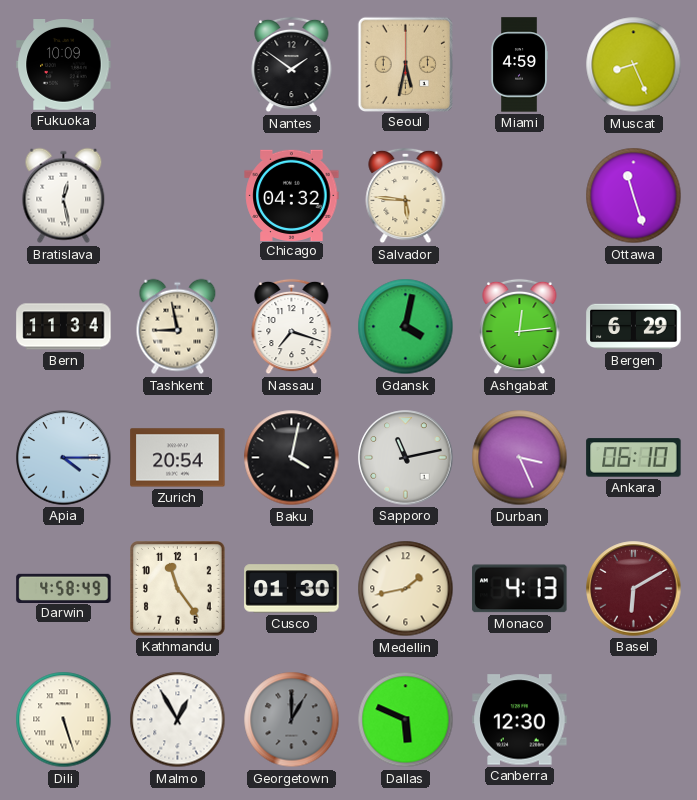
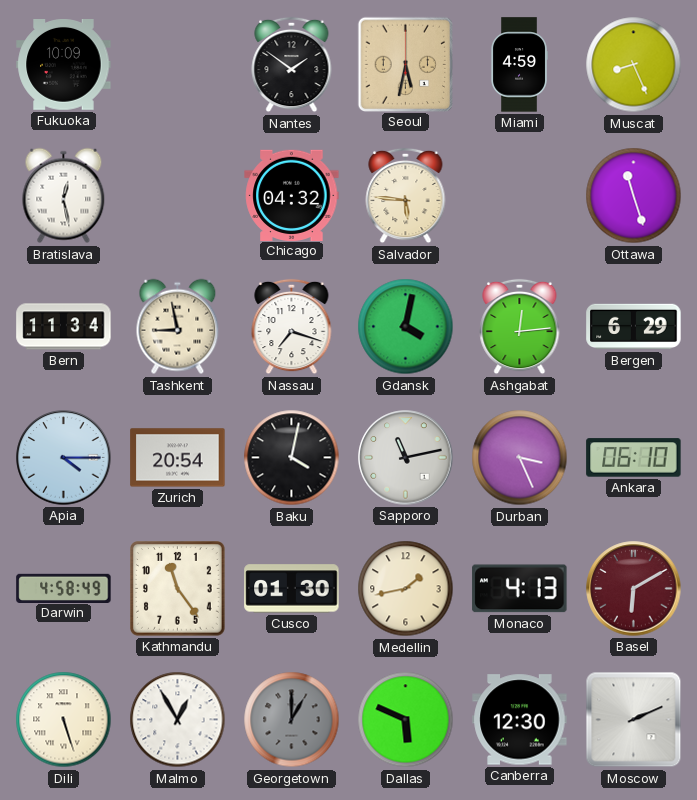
Moscow: none -> 2:11 (634, 720)
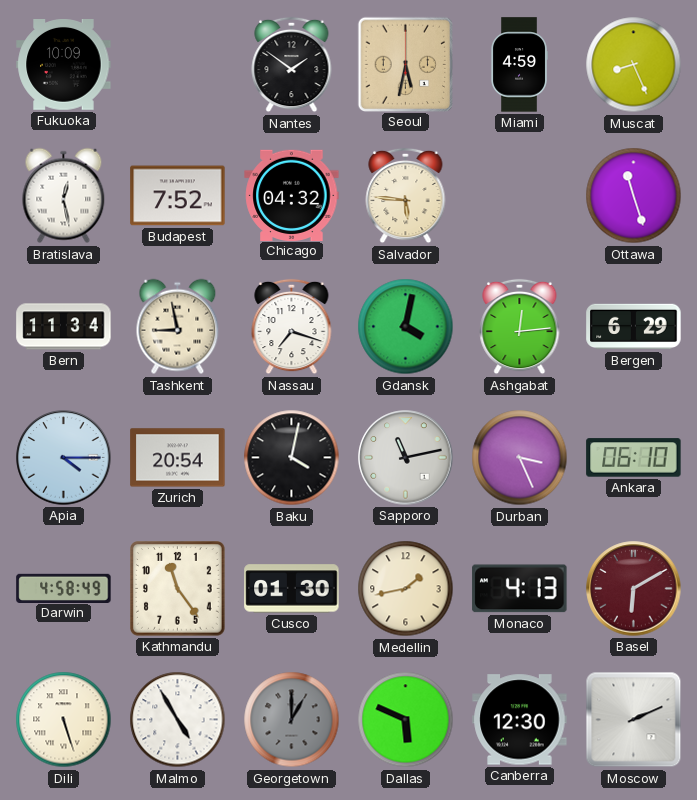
Budapest: none -> 7:52 (178, 196)
Malmo: 12:55 -> 4:55 (178, 720)
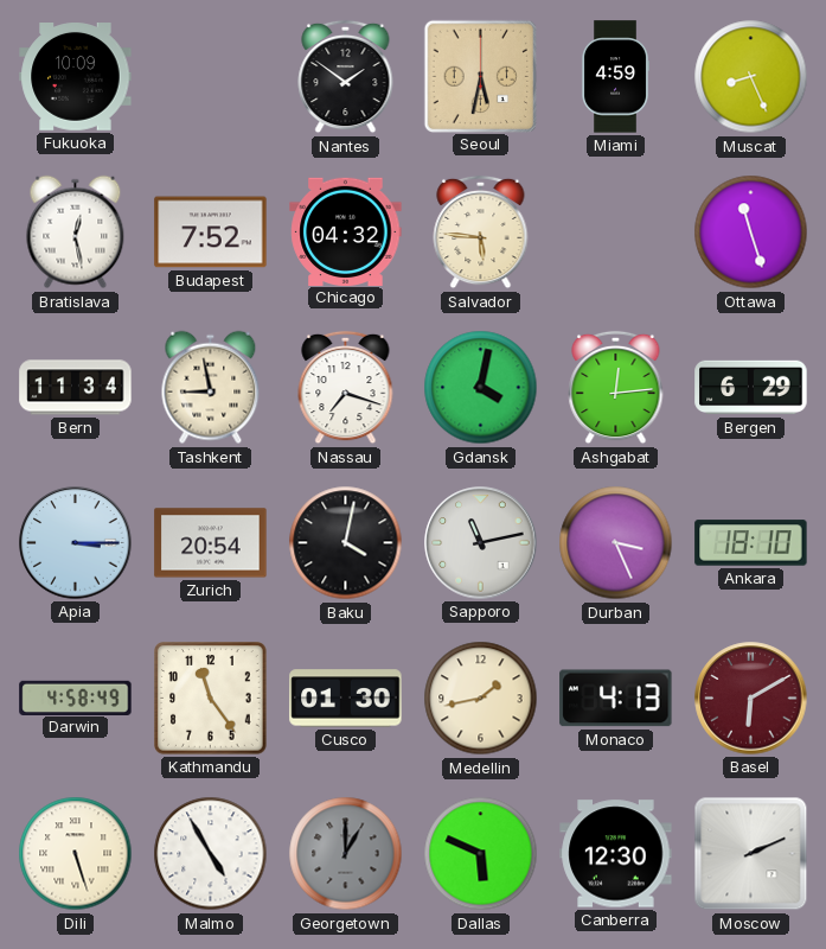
Apia: 4:15 -> 3:15 (76, 543)
Ankara: 06:10 -> 18:10 (751, 543)
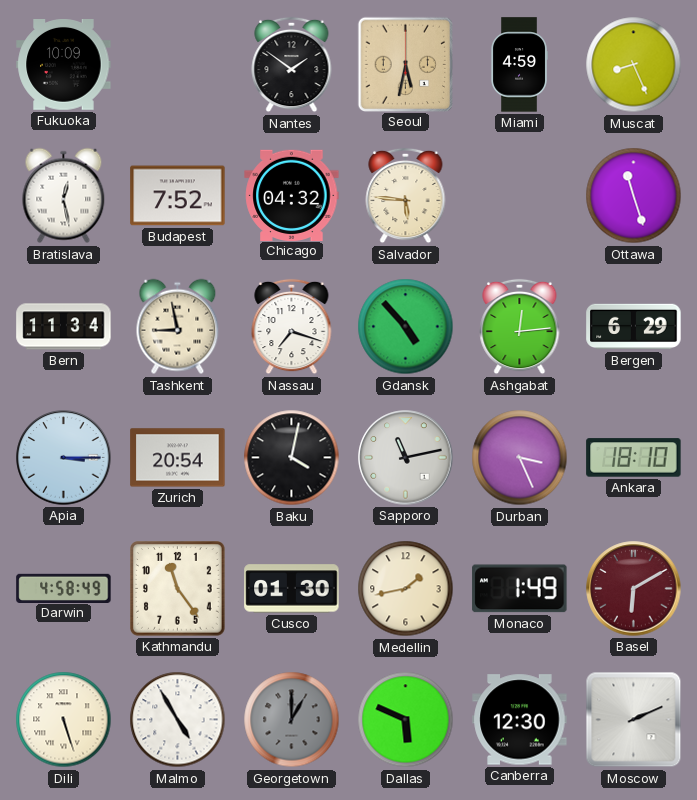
Gdansk: 4:02 -> 4:53 (406, 327)
Monaco: 4:13 -> 1:49 (520, 589)
